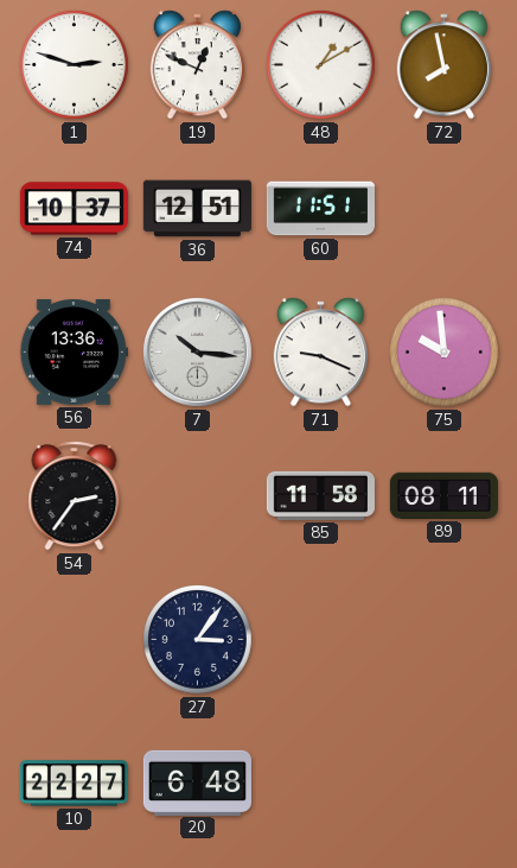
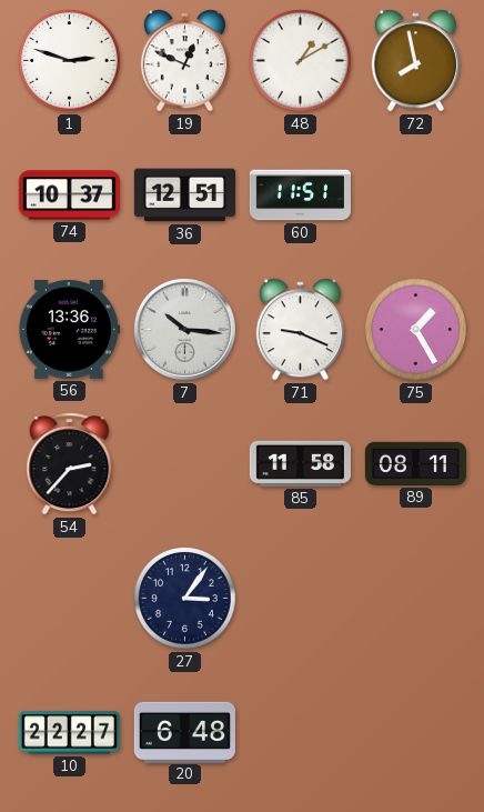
75: 9:59 -> 1:25 (416, 330)
54: 2:36 -> 2:37 (70, 464)
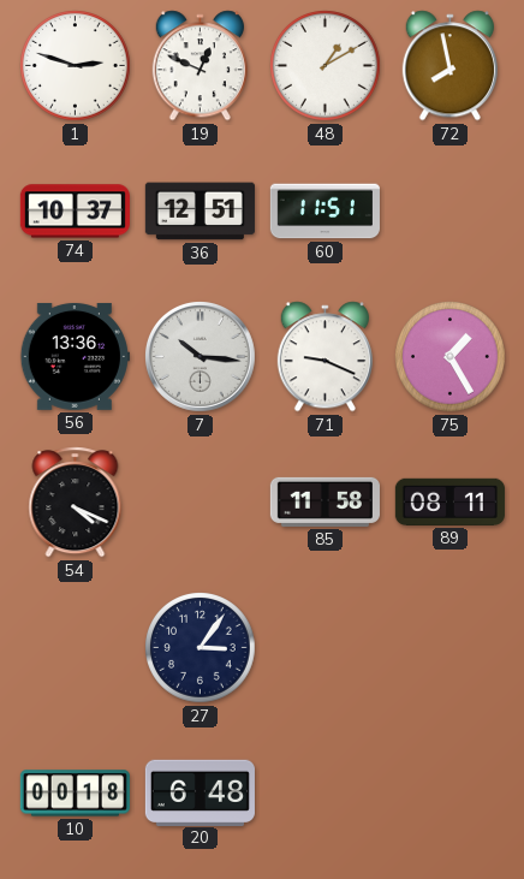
54: 2:37 -> 4:19 (76, 503)
10: 22:27 -> 00:18 (75, 794)
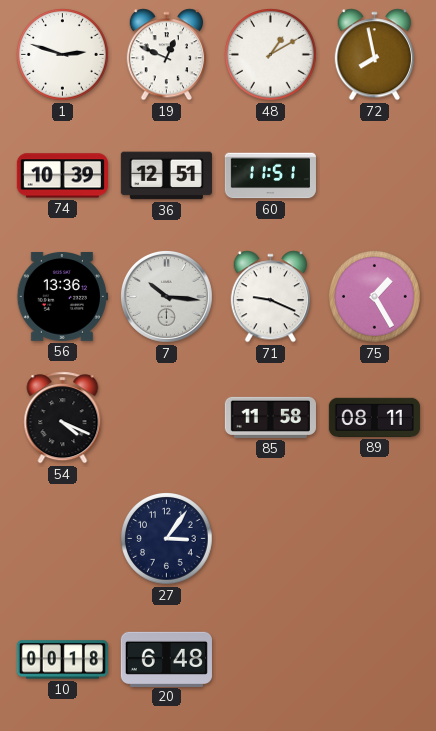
74: 10:37 -> 10:39 (62, 176)
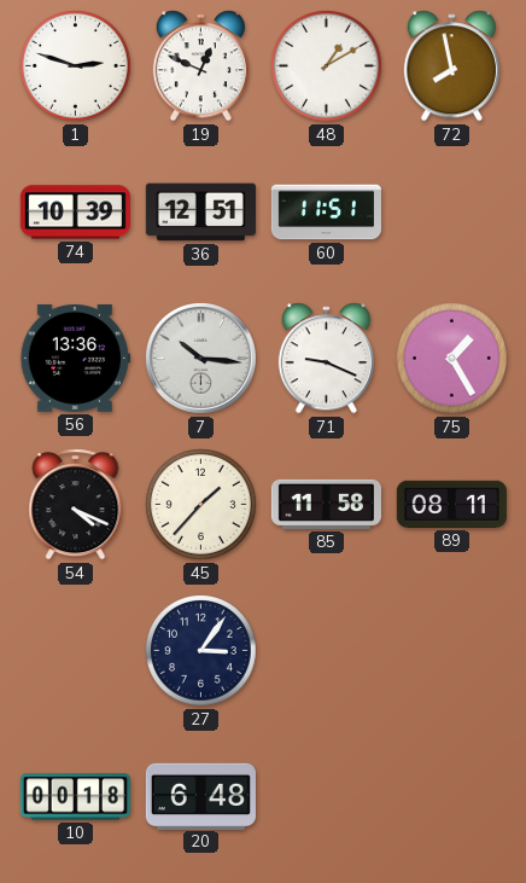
45: none -> 1:37 (201, 505)
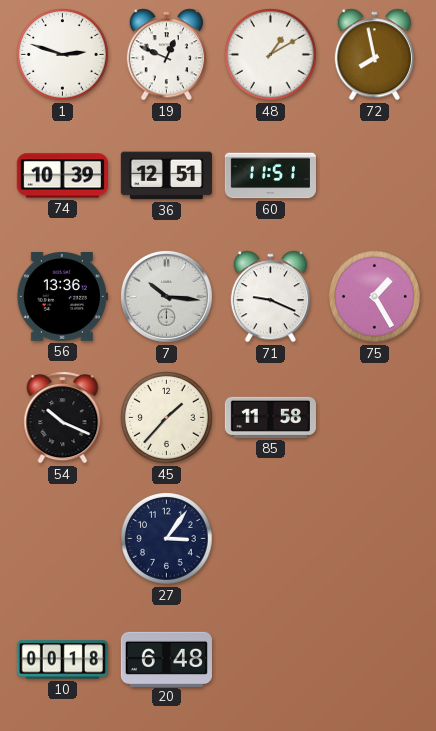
54: 4:19 -> 10:19 (63, 418)
89: 08:11 -> none (451, 504)
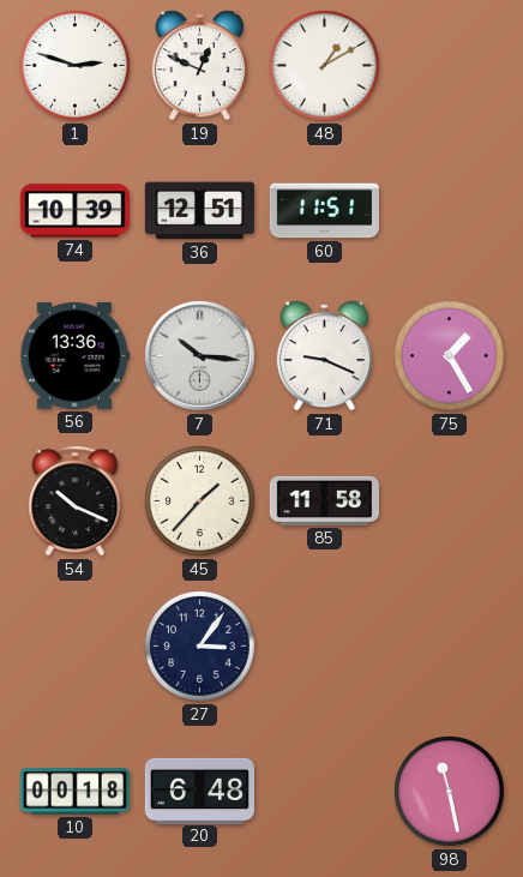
72: 7:58 -> none (374, 55)
98: none -> 11:28 (450, 792)
